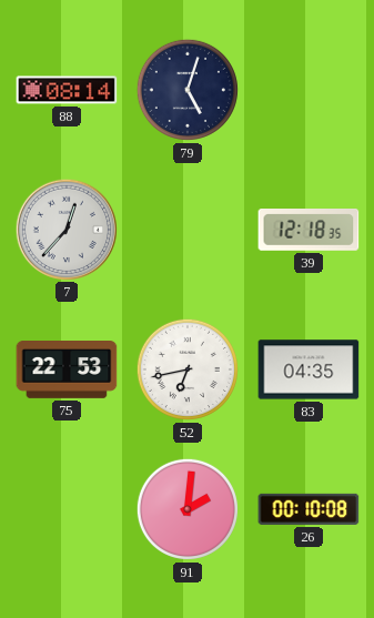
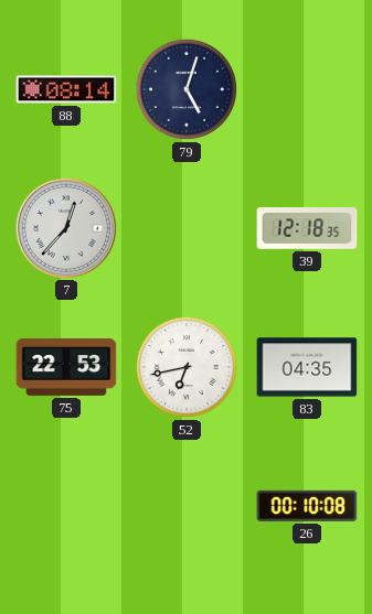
91: 2:01 -> none (188, 509)
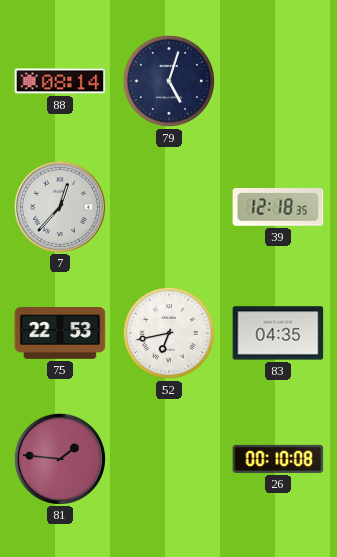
81: none -> 1:46 (59, 458)
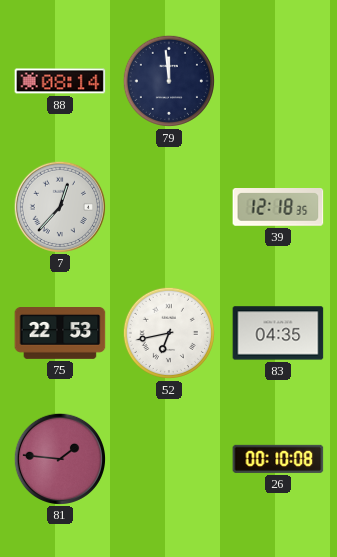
79: 5:03 -> 11:59 (169, 81)
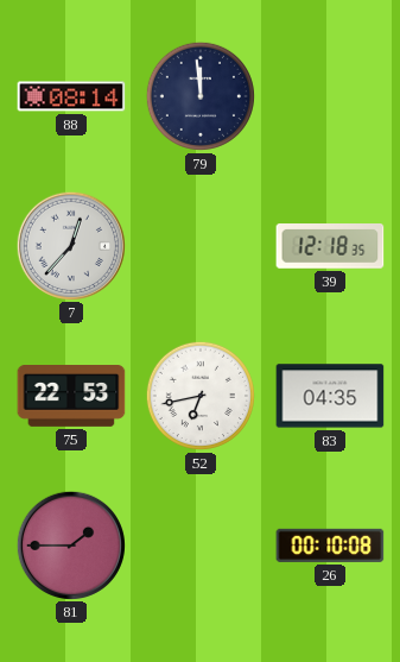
81: 1:46 -> 1:45 (70, 544)
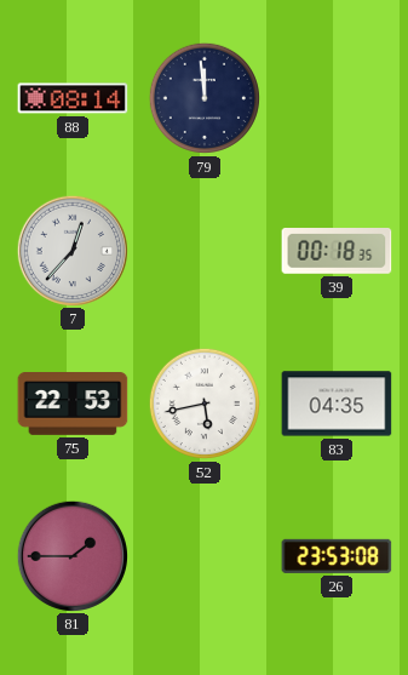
39: 12:18 -> 00:18 (337, 252)
52: 6:43 -> 5:43 (205, 404)
26: 00:10 -> 23:53 (337, 556)
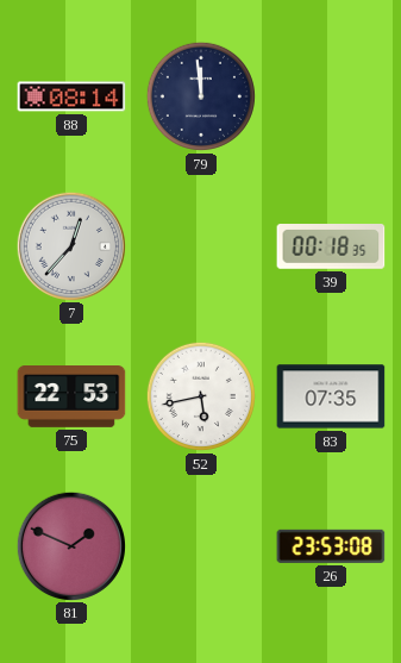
83: 04:35 -> 07:35 (331, 396)
81: 1:45 -> 1:49 (70, 545)
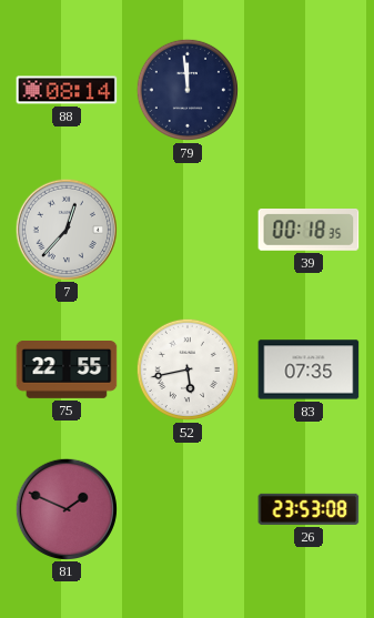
75: 22:53 -> 22:55 (67, 371)
